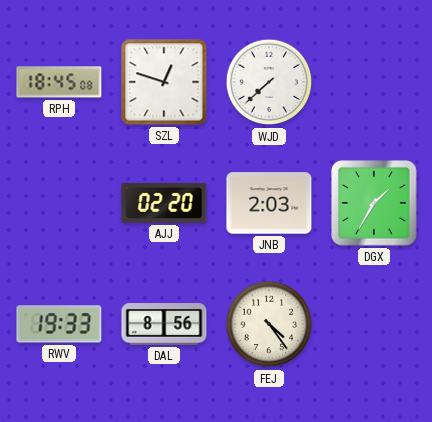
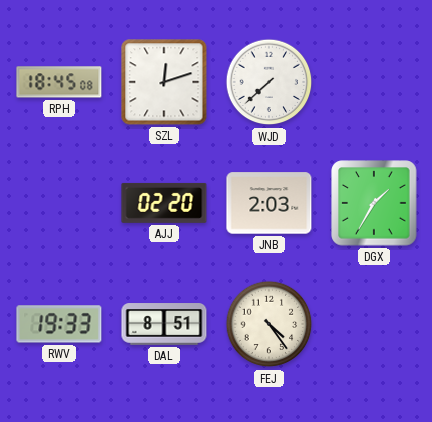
SZL: 12:48 -> 12:12 (164, 82)
DAL: 8:56 -> 8:51 (164, 324)
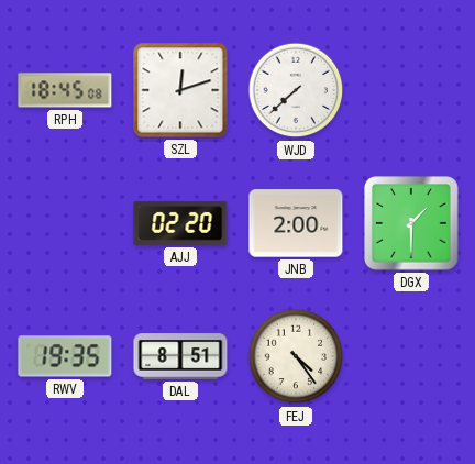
JNB: 2:03 -> 2:00 (296, 223)
DGX: 1:35 -> 1:30 (411, 223)
RWV: 19:33 -> 19:35 (65, 356)
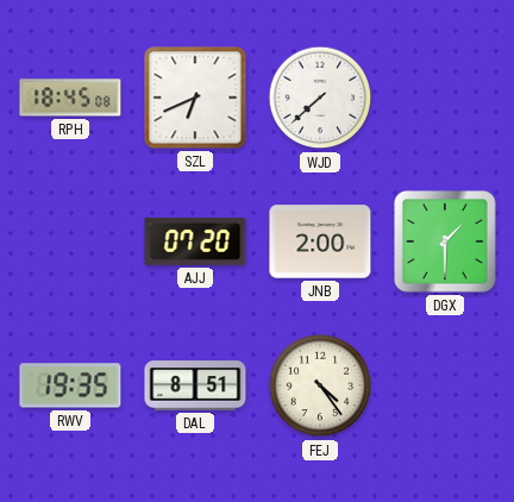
SZL: 12:12 -> 6:41 (195, 98)
AJJ: 02:20 -> 07:20 (195, 241)
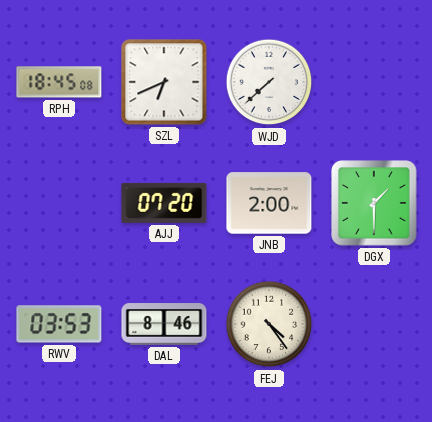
RWV: 19:35 -> 03:53 (59, 324)
DAL: 8:51 -> 8:46 (164, 324)
